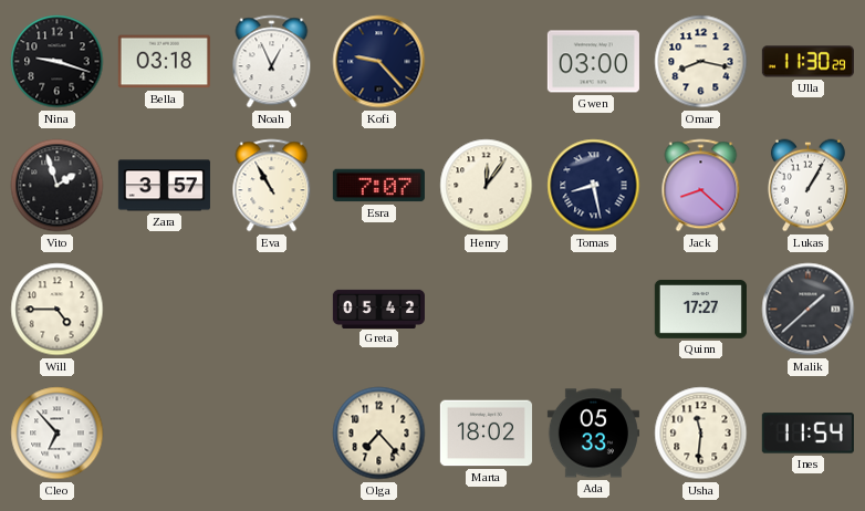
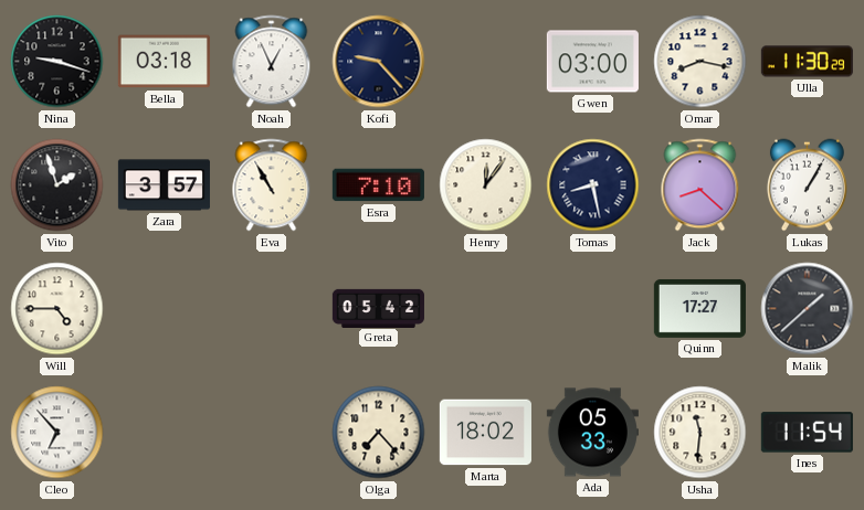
Esra: 7:07 -> 7:10 (378, 185)
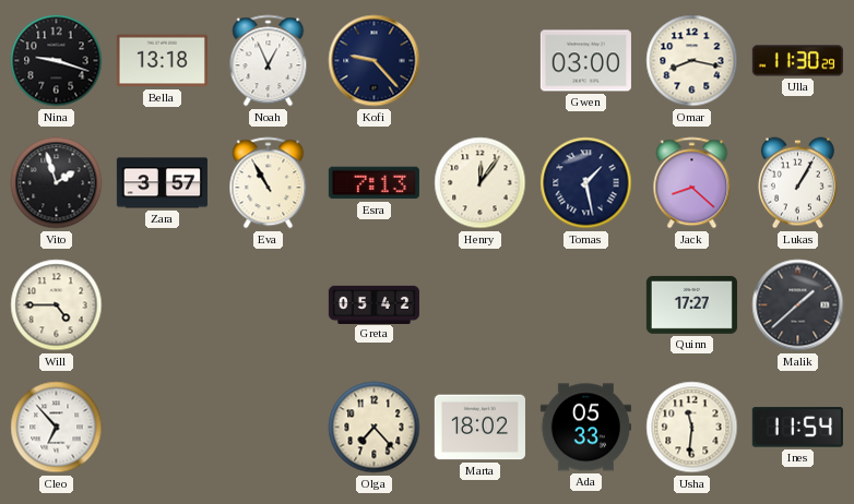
Bella: 03:18 -> 13:18 (162, 61)
Esra: 7:10 -> 7:13 (373, 183)
Tomas: 8:28 -> 1:28 (586, 183)
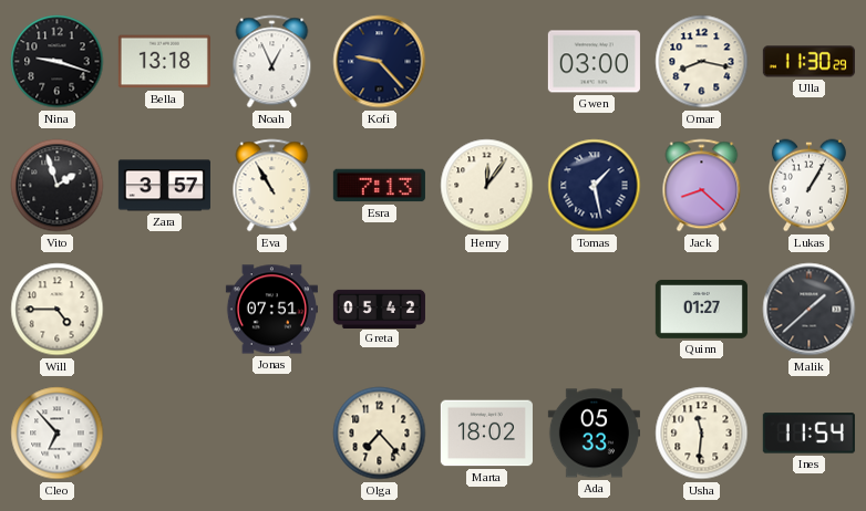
Jonas: none -> 07:51 (271, 310)
Quinn: 17:27 -> 01:27 (701, 309)
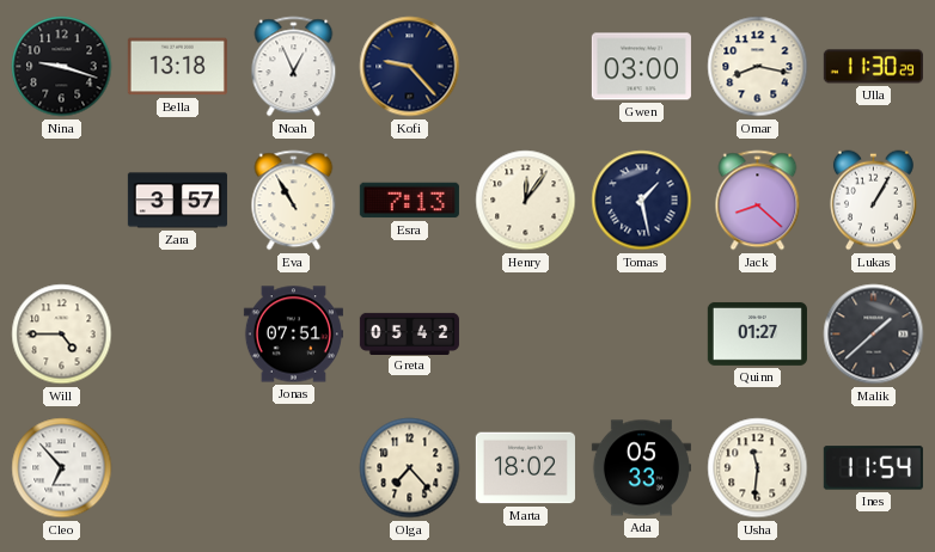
Vito: 1:57 -> none (58, 186)
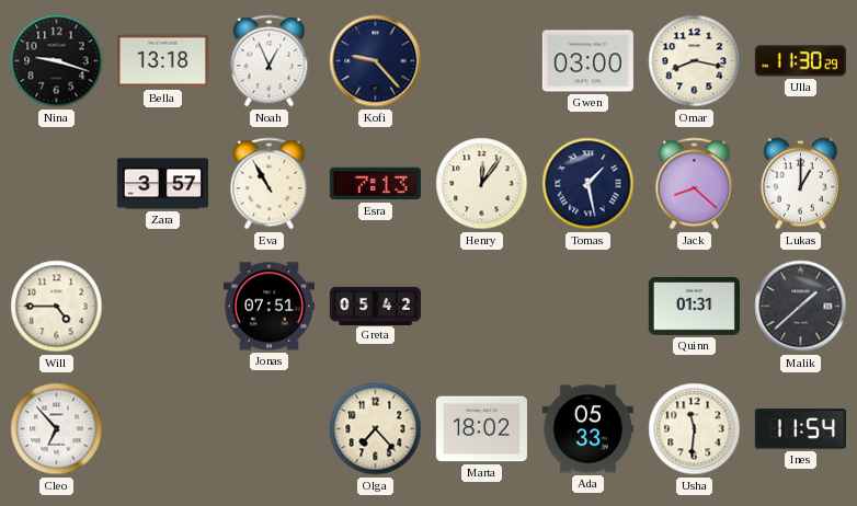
Lukas: 1:05 -> 1:00 (800, 184)
Quinn: 01:27 -> 01:31 (694, 306)
